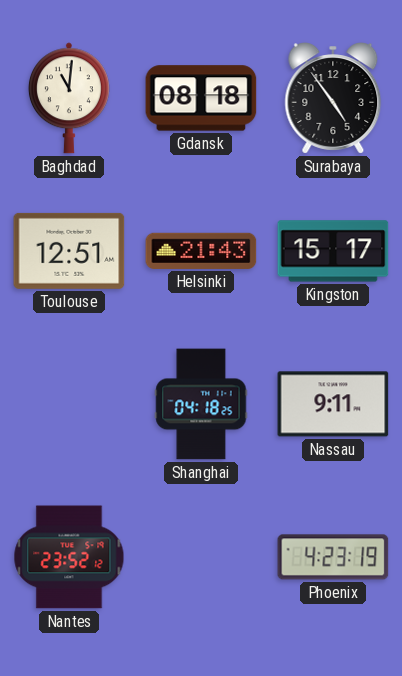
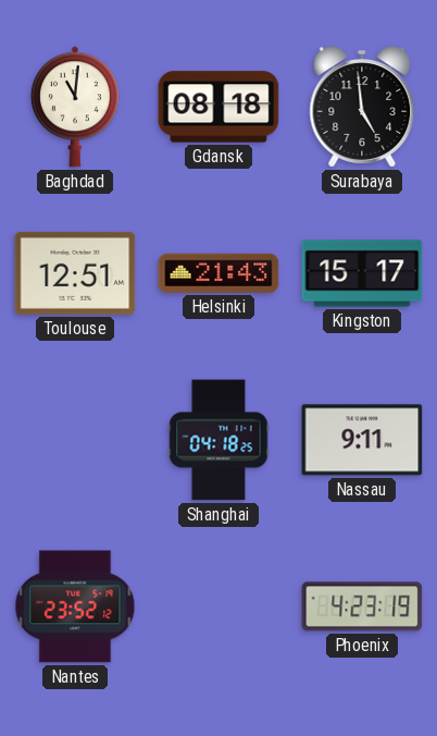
Surabaya: 4:54 -> 4:59 (362, 107)
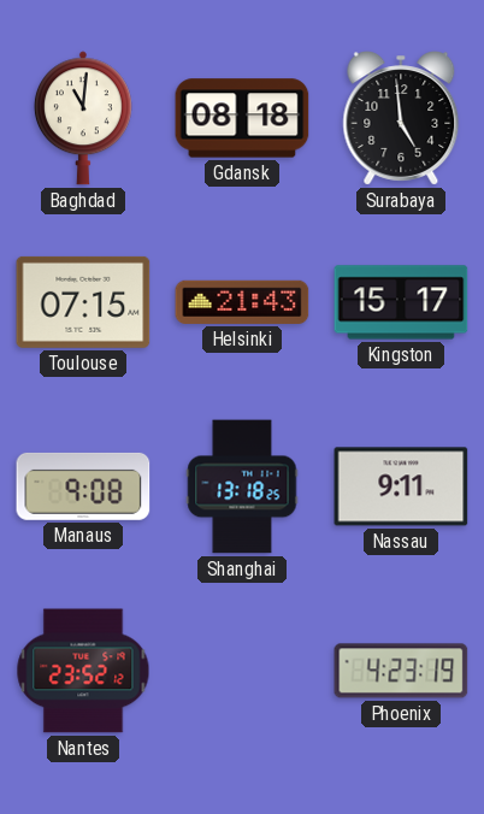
Toulouse: 12:51 -> 07:15 (83, 302)
Manaus: none -> 9:08 (83, 486)
Shanghai: 04:18 -> 13:18 (242, 486)
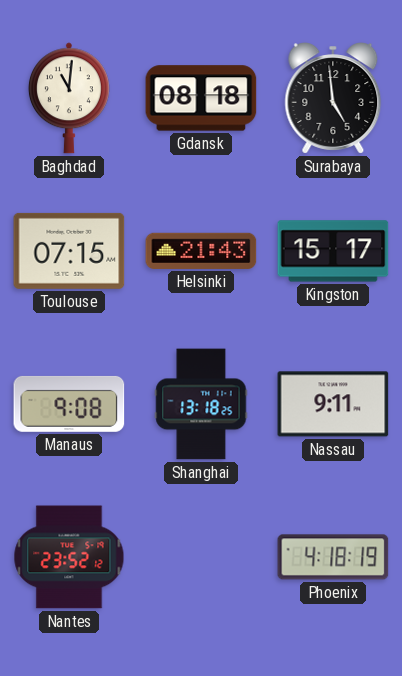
Phoenix: 4:23 -> 4:18 (333, 557)
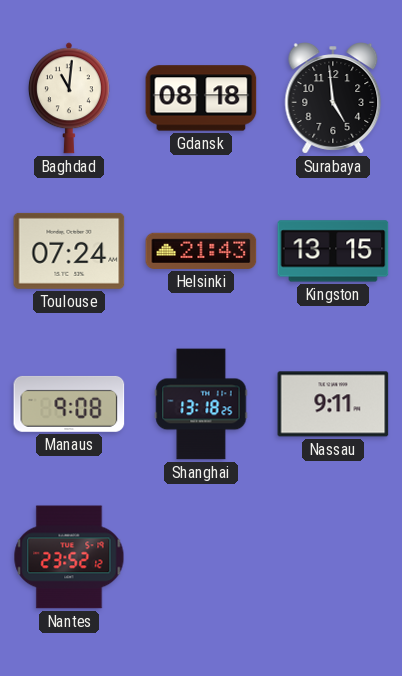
Toulouse: 07:15 -> 07:24 (69, 251)
Kingston: 15:17 -> 13:15 (333, 251)
Phoenix: 4:18 -> none (333, 557)
